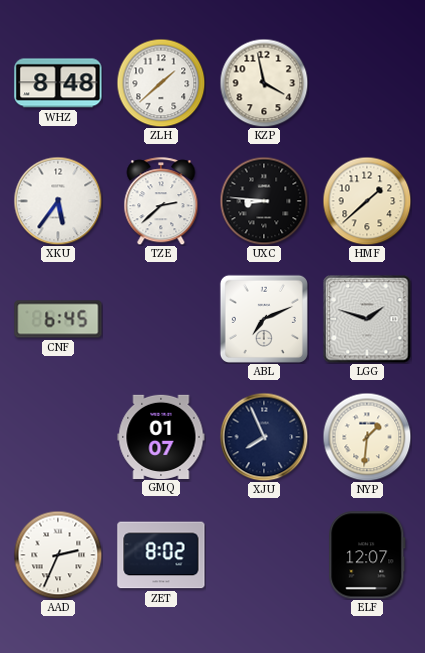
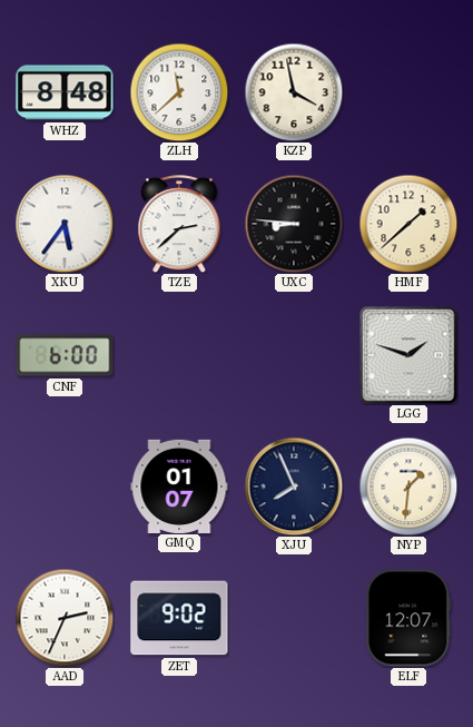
ZLH: 1:38 -> 11:38 (179, 92)
CNF: 6:45 -> 6:00 (65, 355)
ABL: 7:11 -> none (264, 319)
ZET: 8:02 -> 9:02 (179, 618)
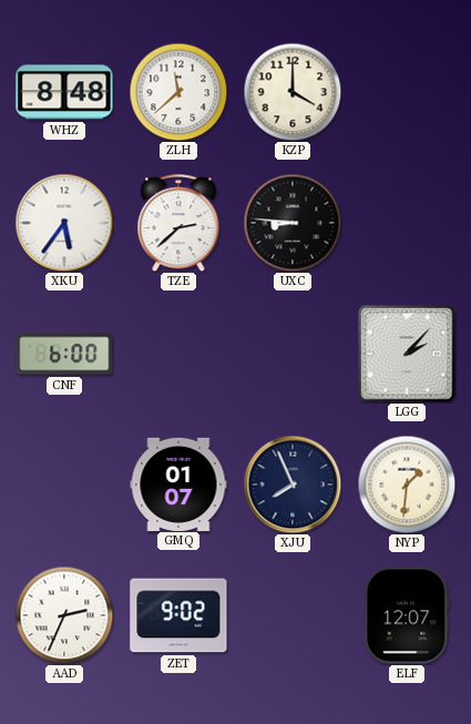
KZP: 3:58 -> 4:00 (293, 92)
HMF: 1:38 -> none (408, 224)
LGG: 1:48 -> 2:07 (407, 354)
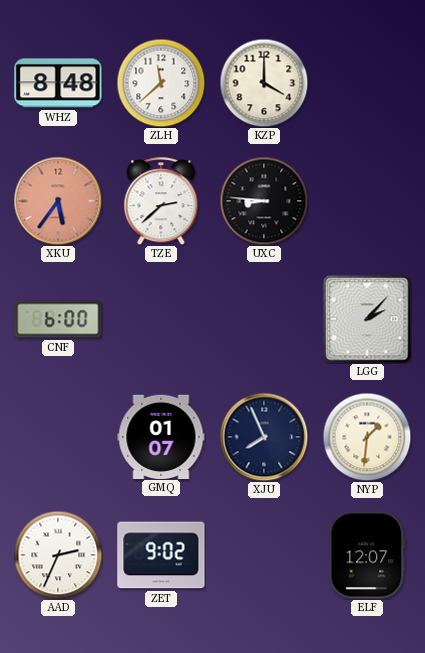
XKU dial: white -> salmon (58, 201)
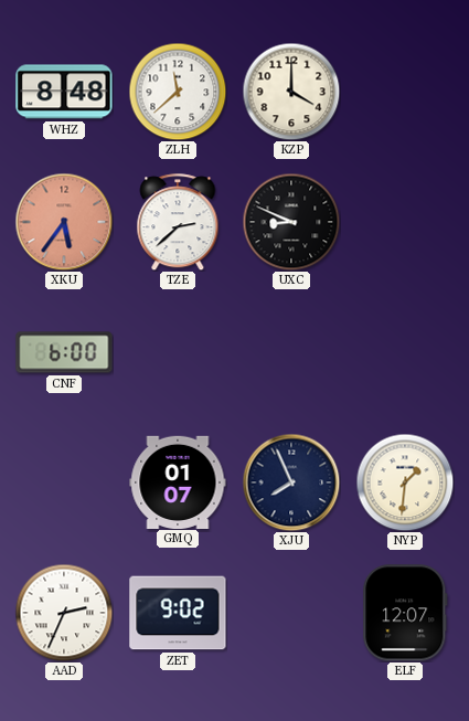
UXC: 8:46 -> 8:49 (291, 222)
LGG: 2:07 -> none (367, 319)
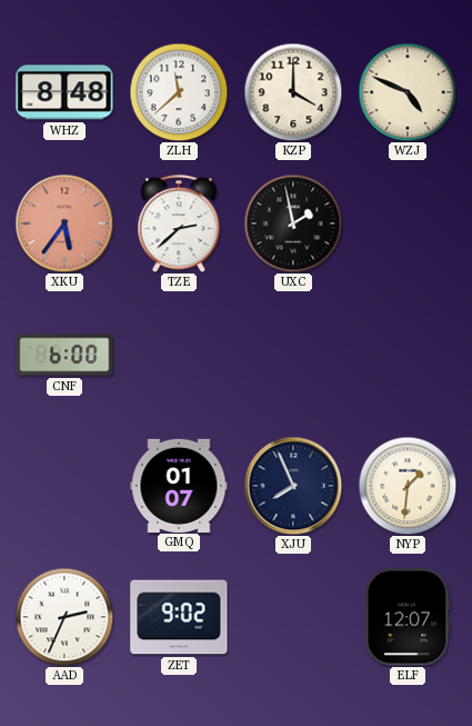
WZJ: none -> 4:49 (408, 92)
UXC: 8:49 -> 1:58 (293, 223)
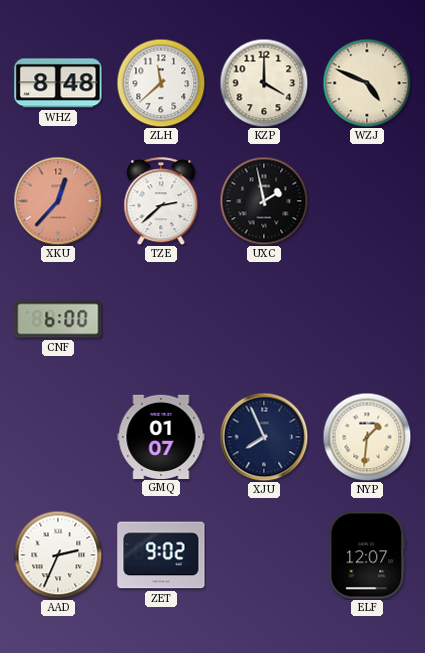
XKU: 5:36 -> 12:37 (58, 201)
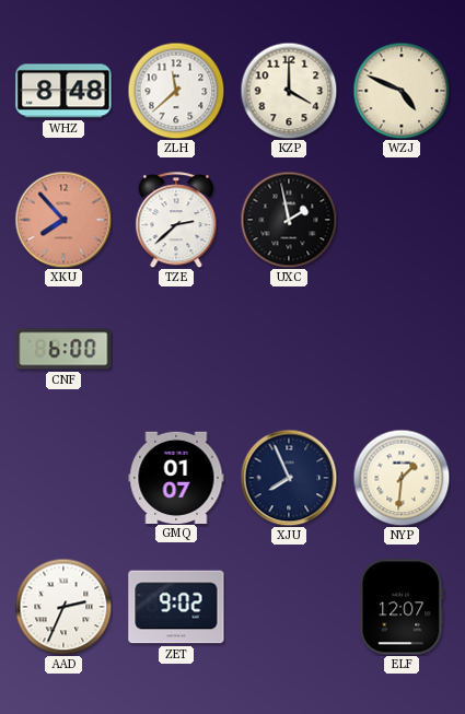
XKU: 12:37 -> 7:53 (63, 220)
